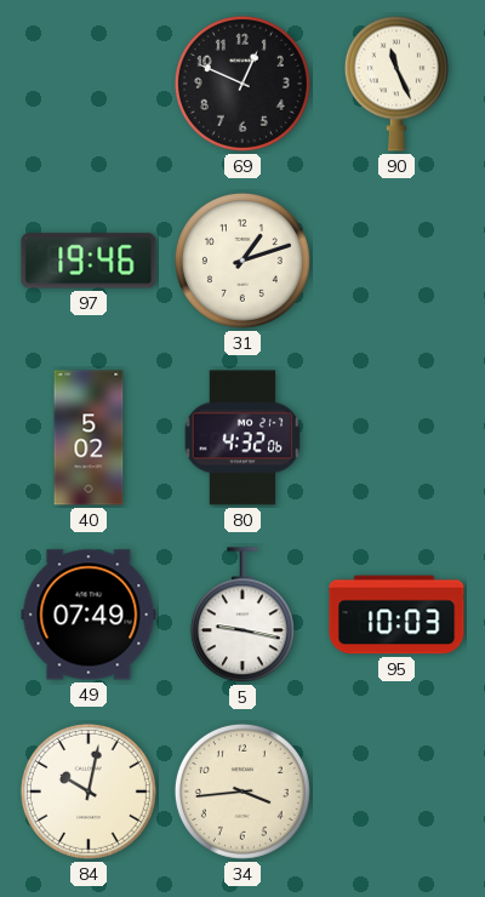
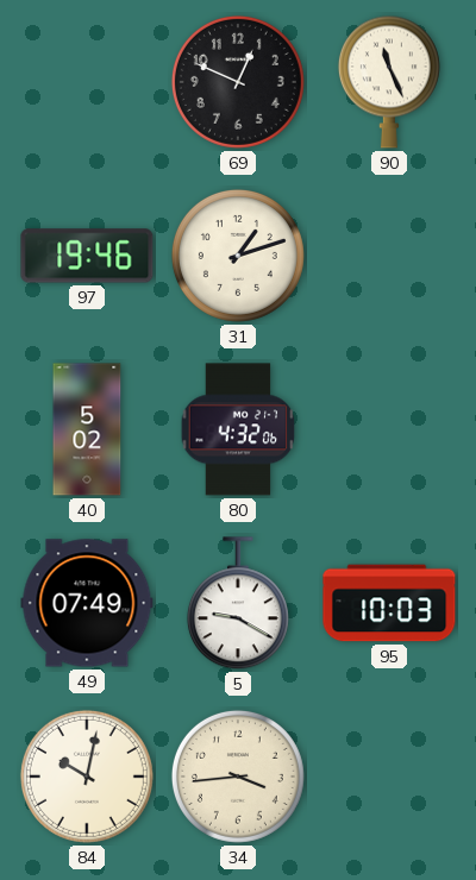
5: 9:17 -> 9:20 (238, 604)
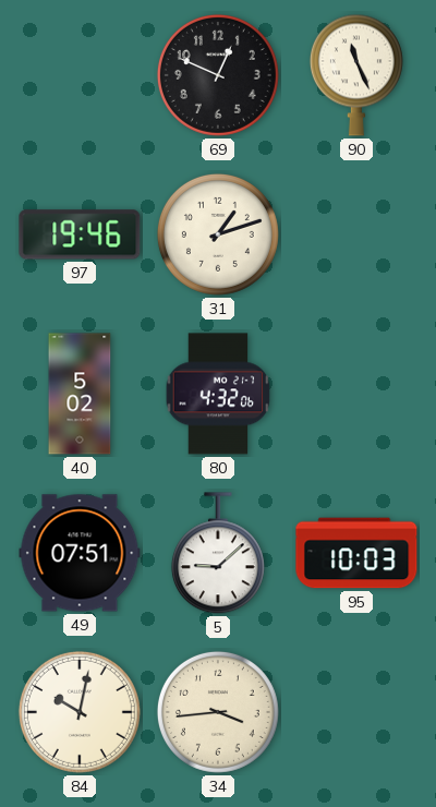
49: 07:49 -> 07:51 (80, 553)
5: 9:20 -> 9:08 (218, 554)
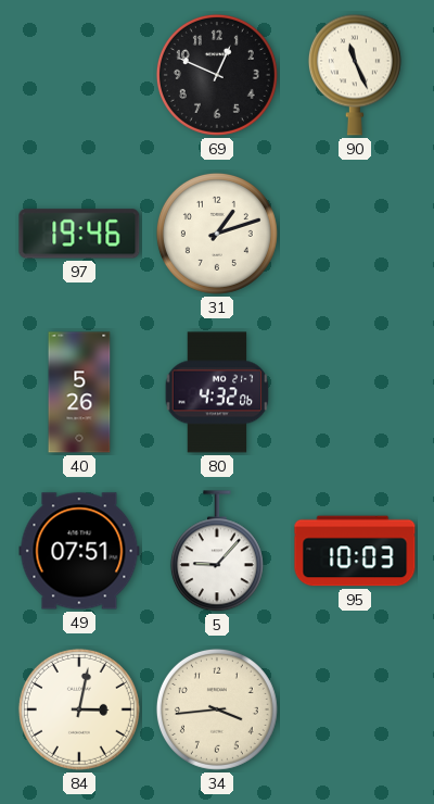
40: 5:02 -> 5:26 (79, 392)
5: 9:08 -> 9:07 (217, 552)
84: 10:02 -> 3:02 (79, 709)
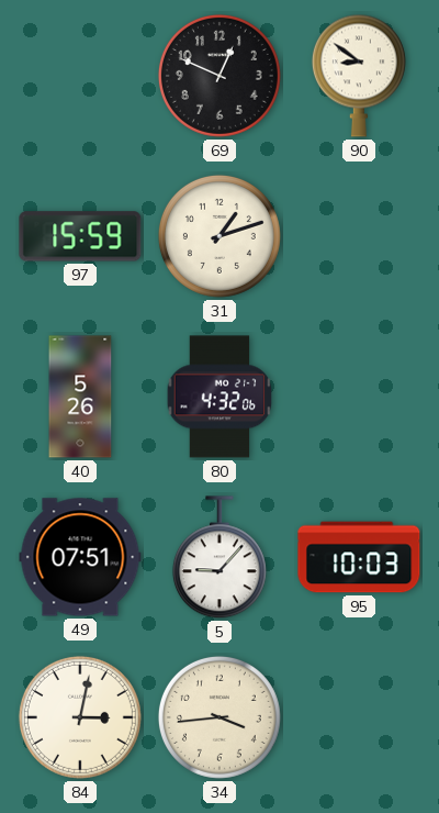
90: 11:26 -> 8:51 (359, 76)
97: 19:46 -> 15:59 (80, 236)
